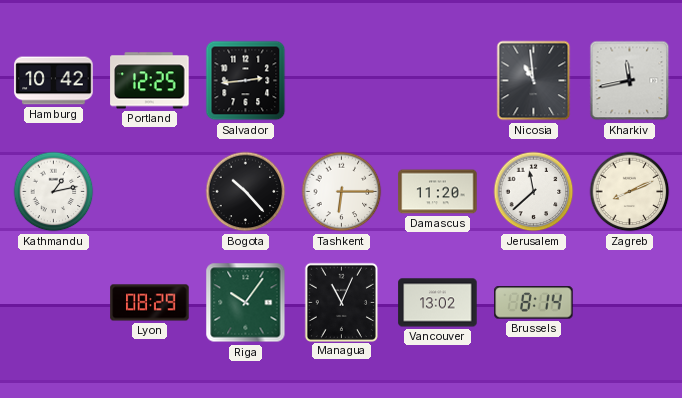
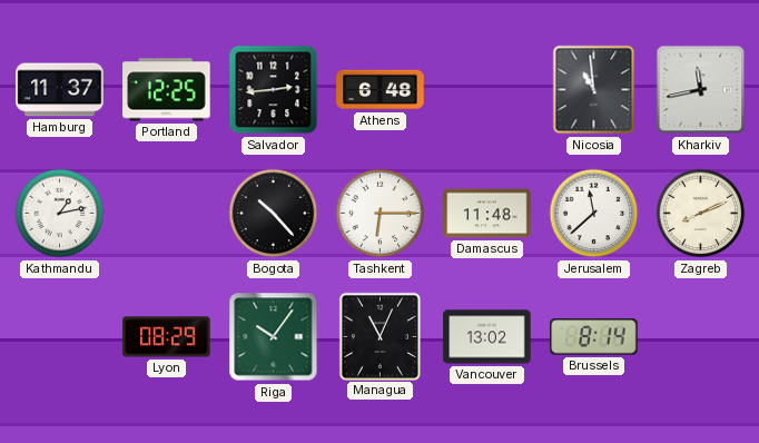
Hamburg: 10:42 -> 11:37 (60, 90)
Athens: none -> 6:48 (381, 90)
Damascus: 11:20 -> 11:48 (487, 214)
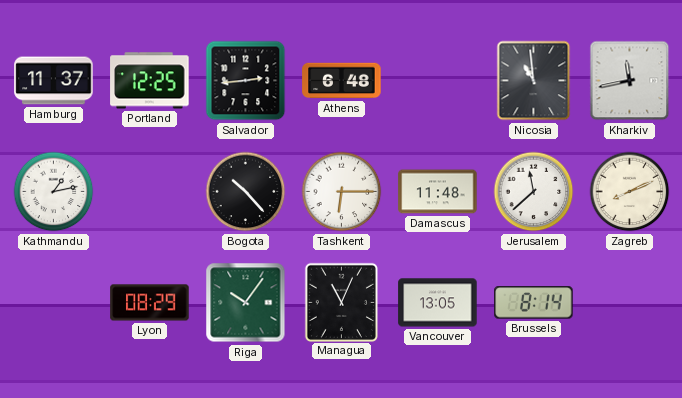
Vancouver: 13:02 -> 13:05 (438, 303)
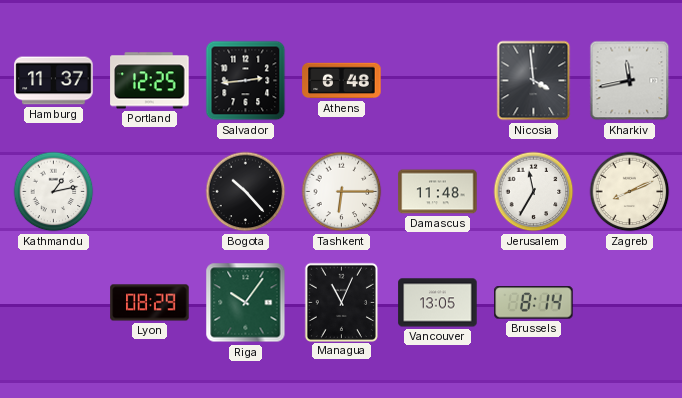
Nicosia: 10:59 -> 3:59 (534, 81)
Jerusalem: 11:38 -> 11:35 (534, 192)
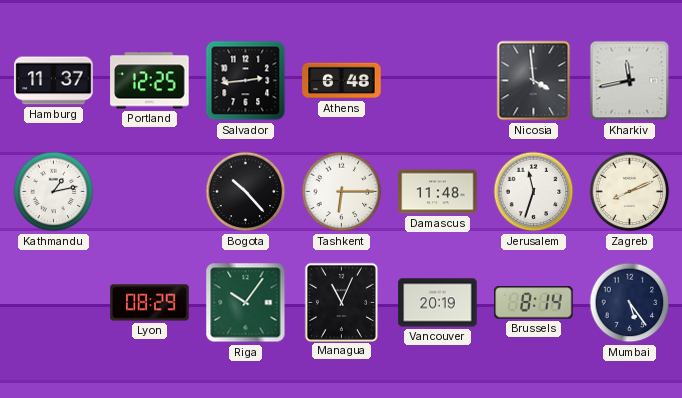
Jerusalem: 11:35 -> 11:33 (534, 192)
Vancouver: 13:05 -> 20:19 (438, 303)
Mumbai: none -> 5:24 (630, 303)
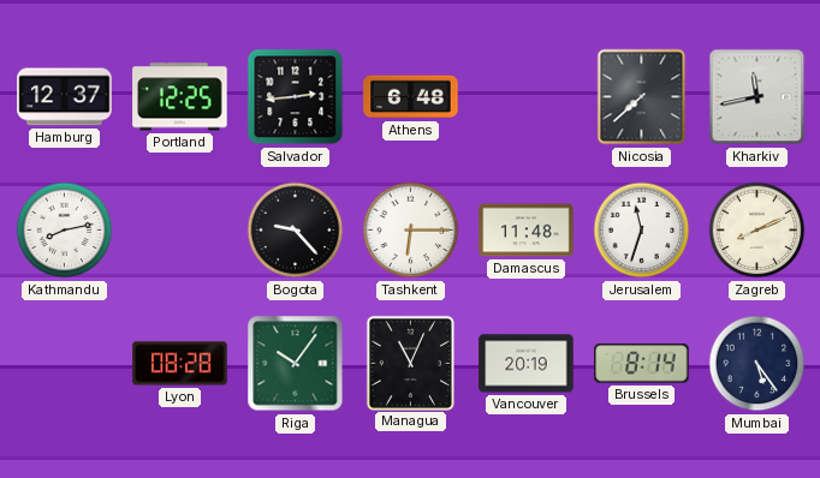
Hamburg: 11:37 -> 12:37 (65, 97)
Nicosia: 3:59 -> 7:38 (642, 97)
Kathmandu: 1:13 -> 8:13 (65, 231)
Bogota: 10:23 -> 9:23 (296, 231)
Lyon: 08:29 -> 08:28 (180, 364)
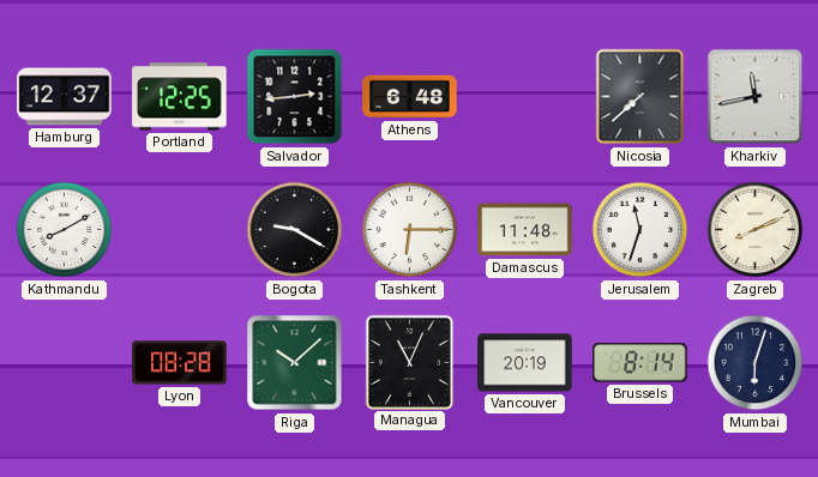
Kathmandu: 8:13 -> 8:10 (65, 230)
Bogota: 9:23 -> 9:20 (295, 230)
Riga: 10:06 -> 10:08 (295, 363)
Mumbai: 5:24 -> 6:03 (756, 363)
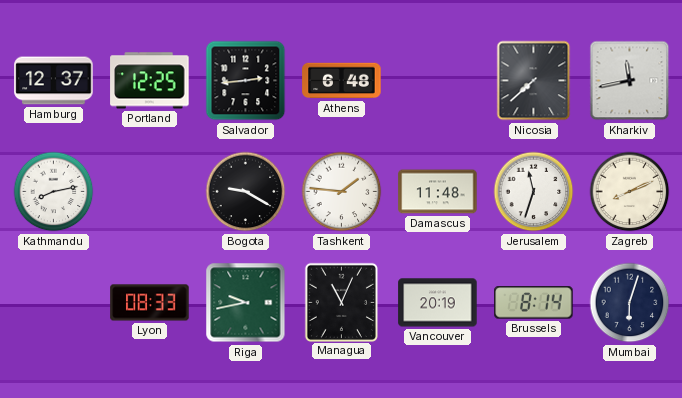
Kathmandu: 8:10 -> 8:13 (54, 192)
Tashkent: 6:15 -> 1:46 (342, 192)
Lyon: 08:28 -> 08:33 (150, 303)
Riga: 10:08 -> 9:43 (246, 303)
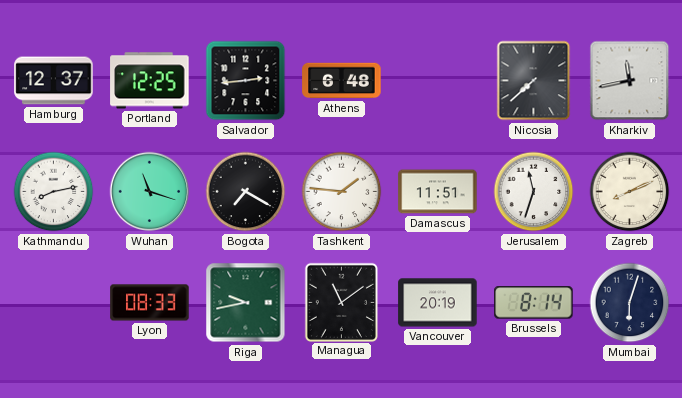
Wuhan: none -> 11:18 (150, 192)
Bogota: 9:20 -> 7:20 (246, 192)
Damascus: 11:48 -> 11:51 (438, 192)
Managua: 11:04 -> 11:09 (341, 302)
